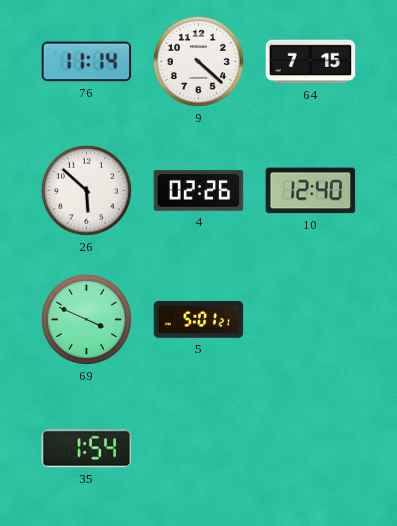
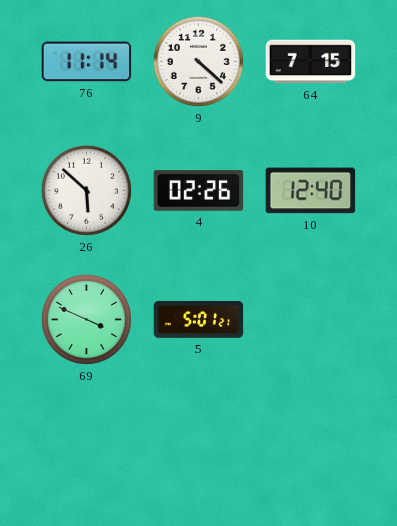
35: 1:54 -> none (87, 449)
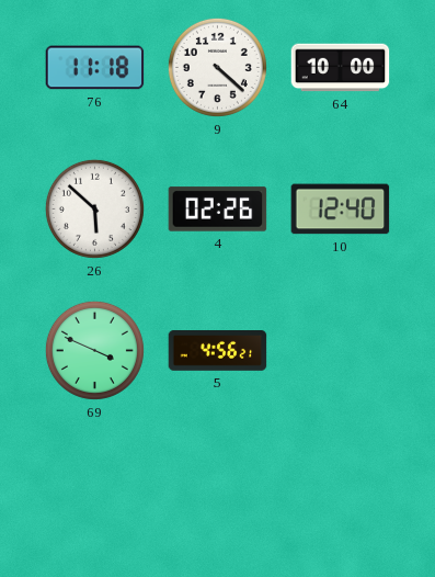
76: 11:14 -> 11:18 (95, 68)
64: 7:15 -> 10:00 (341, 68)
5: 5:01 -> 4:56 (218, 351)
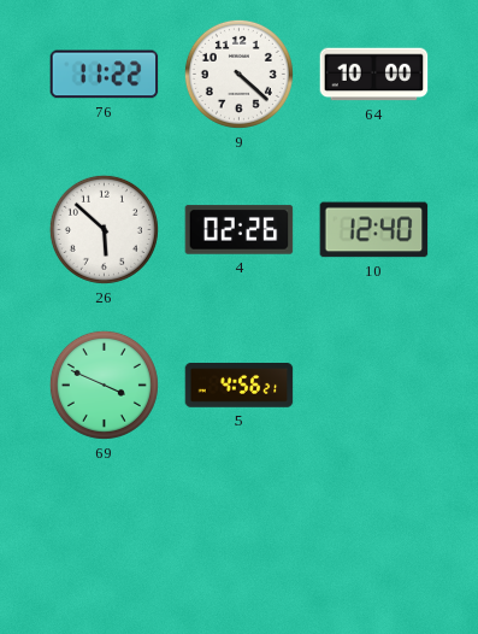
76: 11:18 -> 11:22 (105, 75)
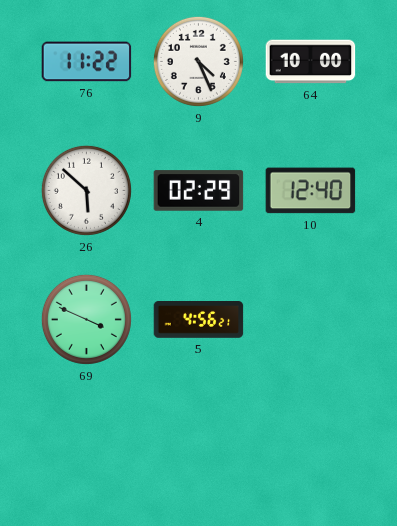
9: 4:22 -> 4:26 (198, 61)
4: 02:26 -> 02:29 (199, 191)
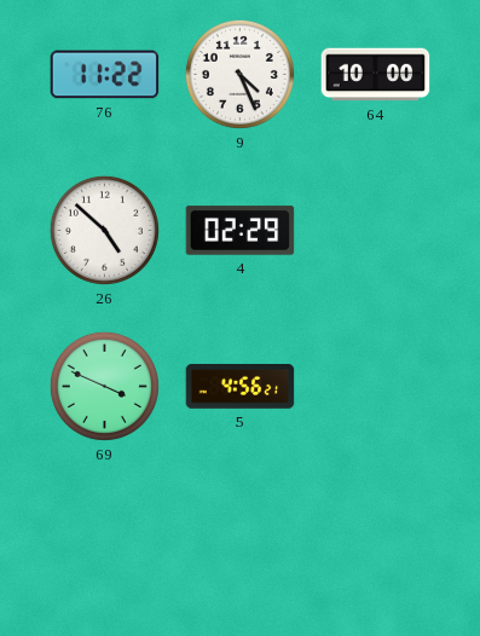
26: 5:52 -> 4:52 (104, 230)
10: 12:40 -> none (311, 191)
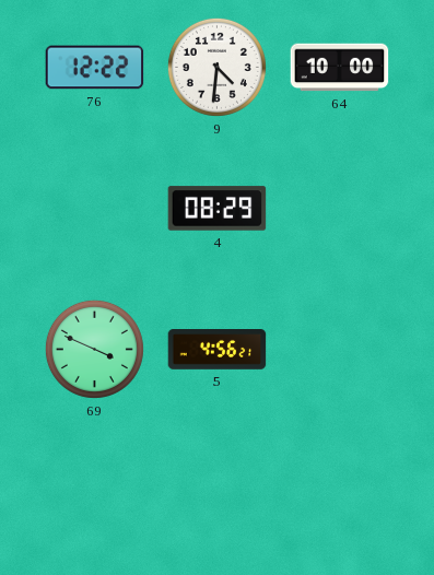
76: 11:22 -> 12:22 (95, 68)
9: 4:26 -> 4:31 (216, 67)
26: 4:52 -> none (104, 230)
4: 02:29 -> 08:29 (218, 209)
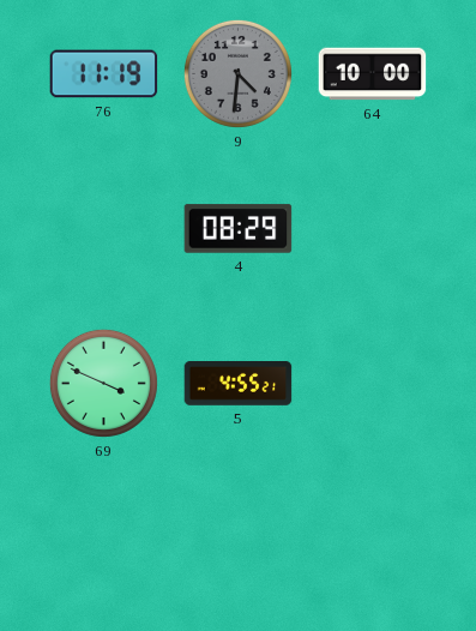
76: 12:22 -> 11:19 (104, 74)
9 dial: white -> grey (237, 73)
5: 4:56 -> 4:55 (239, 384)
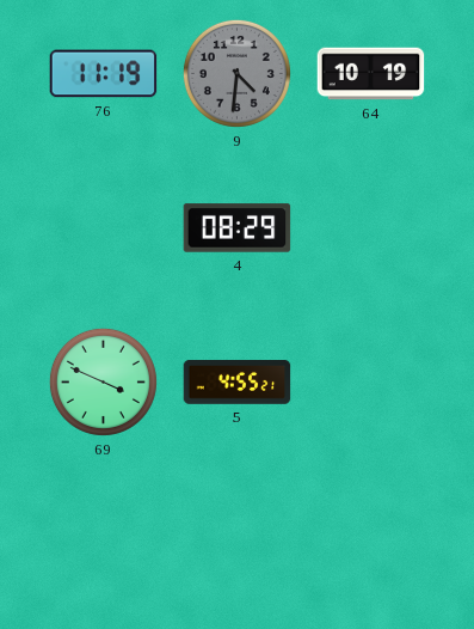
64: 10:00 -> 10:19 (371, 74)
